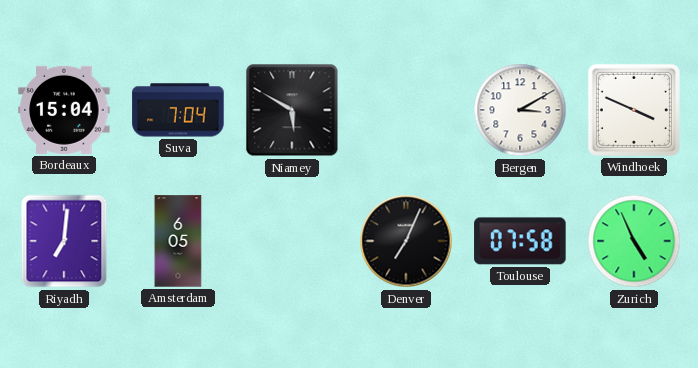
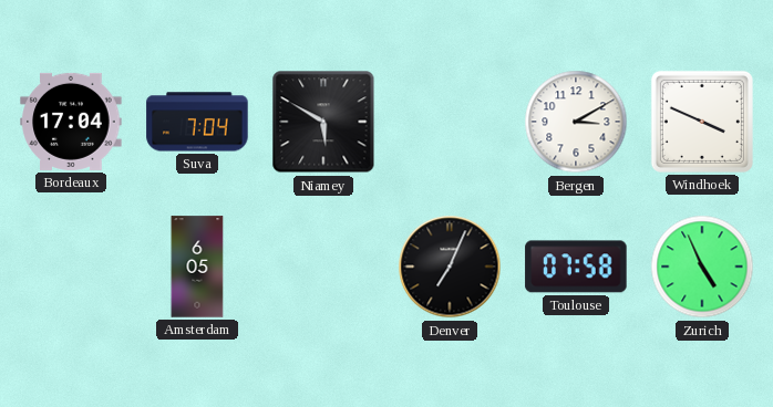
Bordeaux: 15:04 -> 17:04 (71, 122)
Riyadh: 7:01 -> none (64, 241)
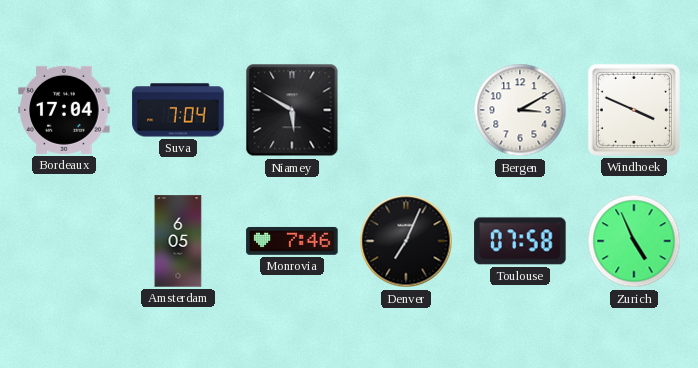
Monrovia: none -> 7:46 (292, 241)
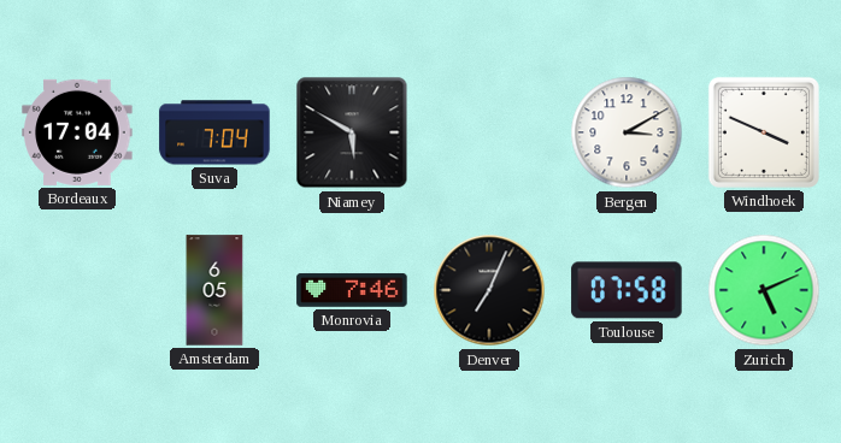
Zurich: 4:56 -> 5:11 (764, 290)
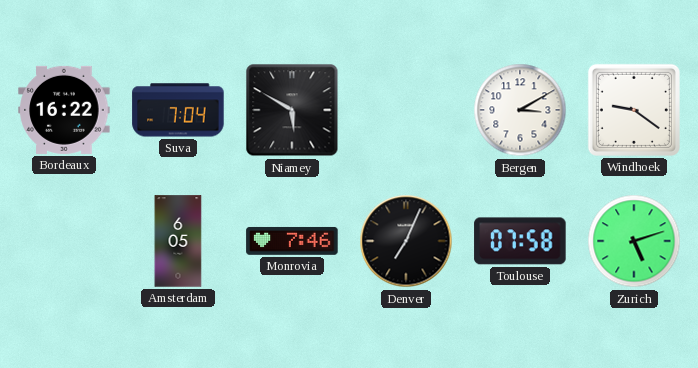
Bordeaux: 17:04 -> 16:22 (64, 110)
Windhoek: 3:49 -> 9:21 (634, 110)
Zurich: 5:11 -> 5:12 (634, 241)
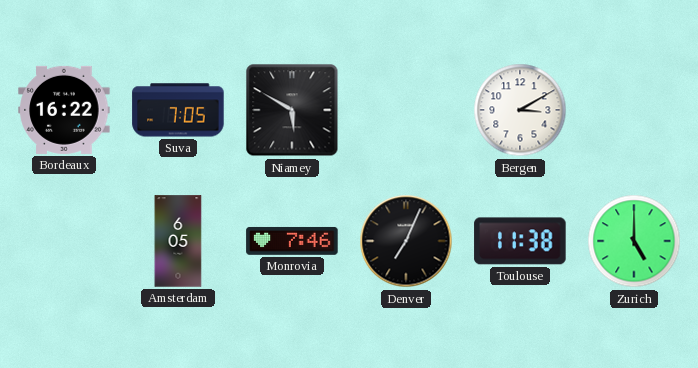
Suva: 7:04 -> 7:05 (178, 110)
Windhoek: 9:21 -> none (634, 110)
Toulouse: 07:58 -> 11:38 (520, 241)
Zurich: 5:12 -> 5:00 (634, 241)
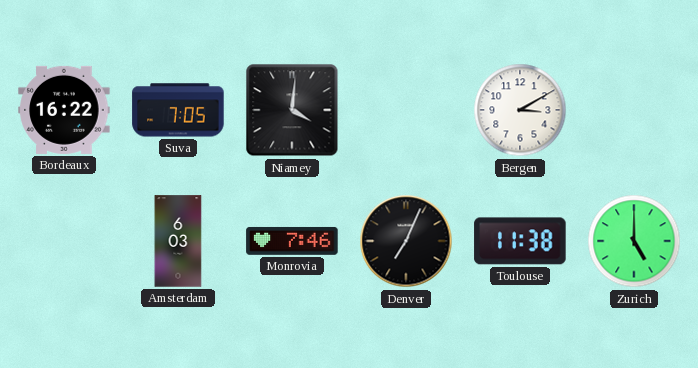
Niamey: 5:50 -> 4:01 (292, 110)
Amsterdam: 6:05 -> 6:03 (178, 241)
